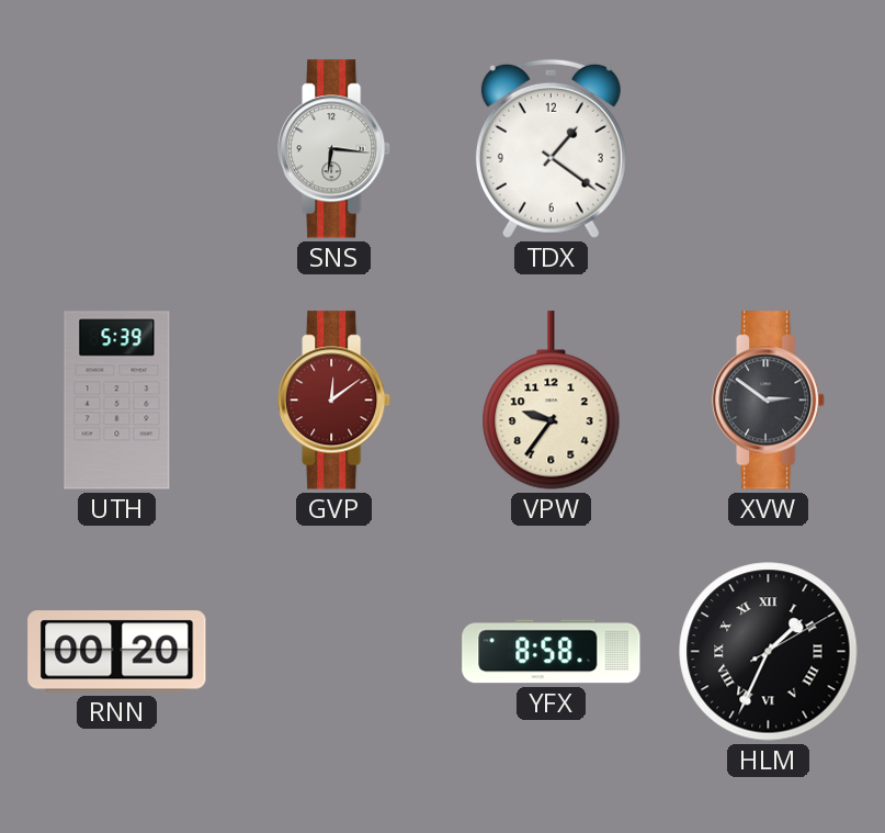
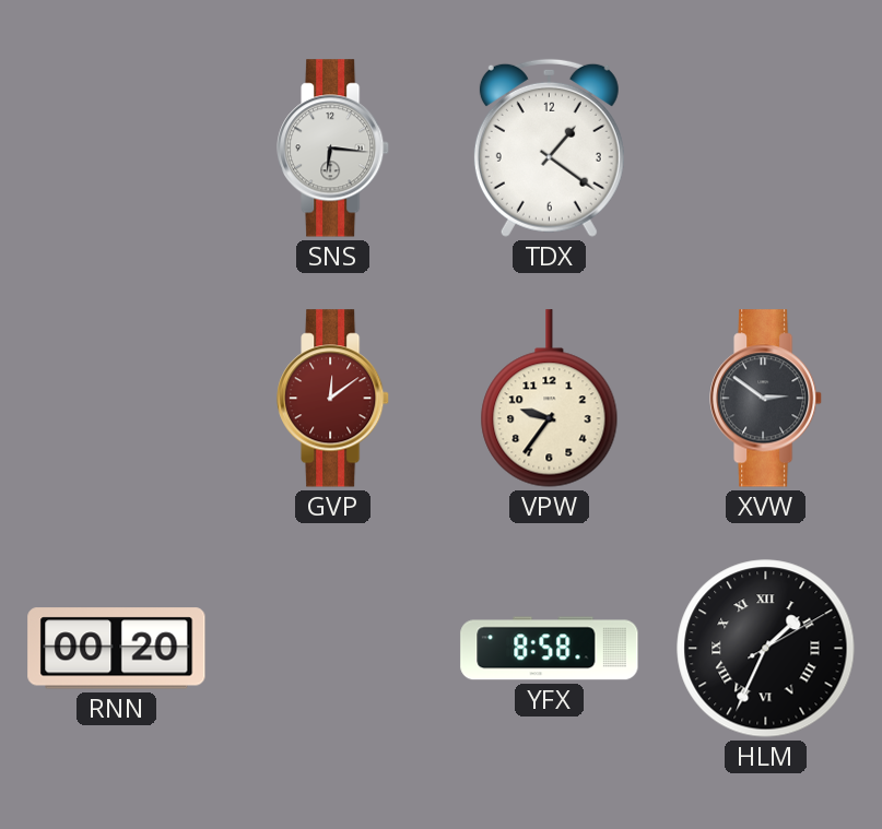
UTH: 5:39 -> none (117, 401)
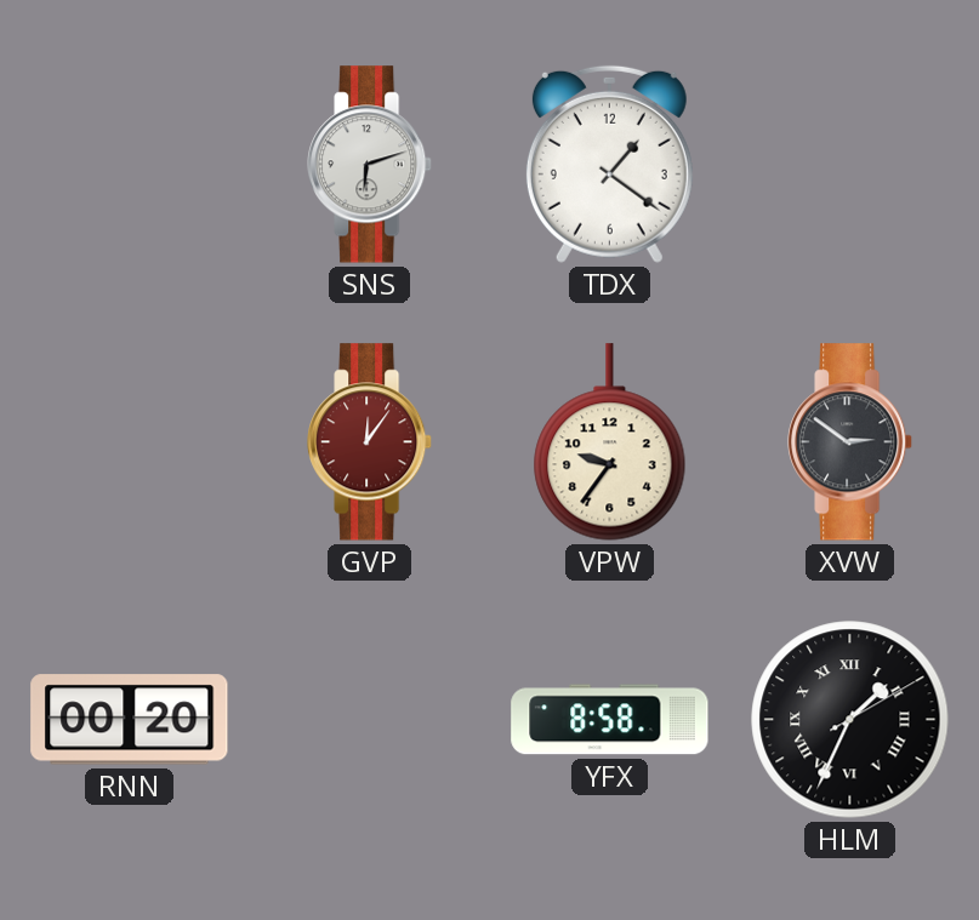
SNS: 6:16 -> 6:12 (370, 165)
GVP: 12:09 -> 12:06 (370, 442)
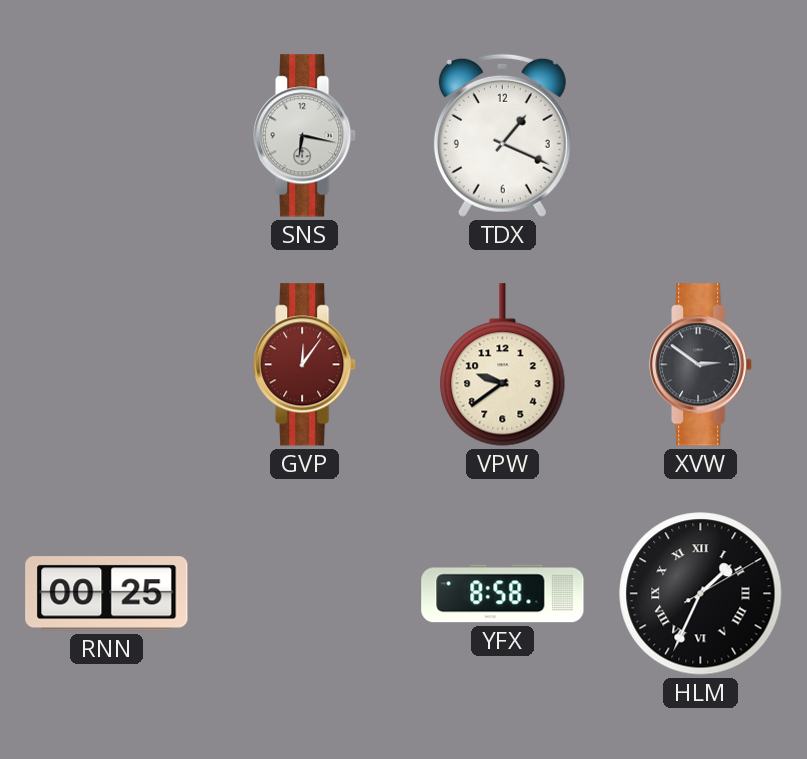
SNS: 6:12 -> 6:17 (305, 136)
TDX: 1:21 -> 1:19 (502, 135)
VPW: 9:36 -> 9:39 (503, 365)
RNN: 00:20 -> 00:25 (107, 594)
